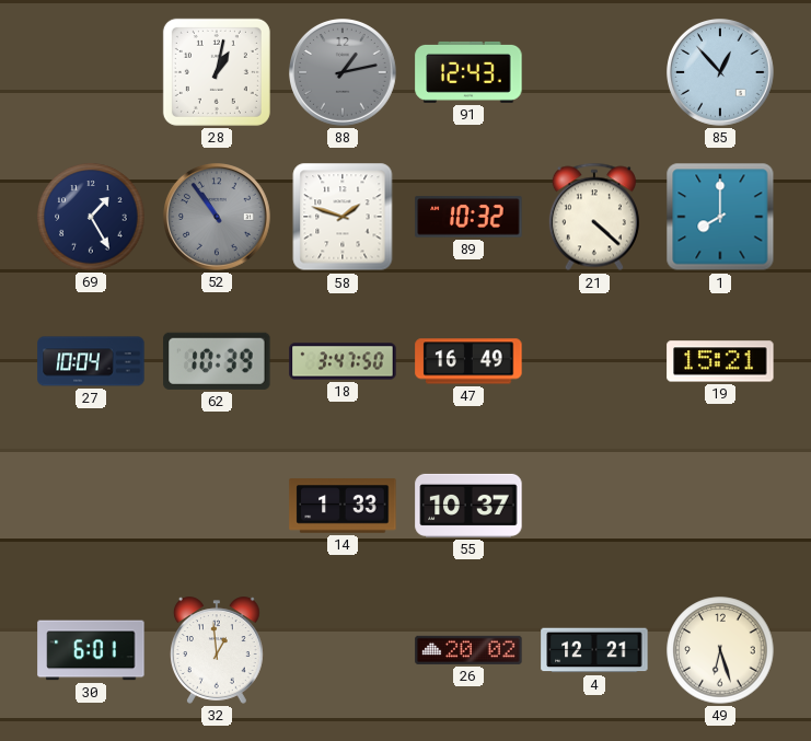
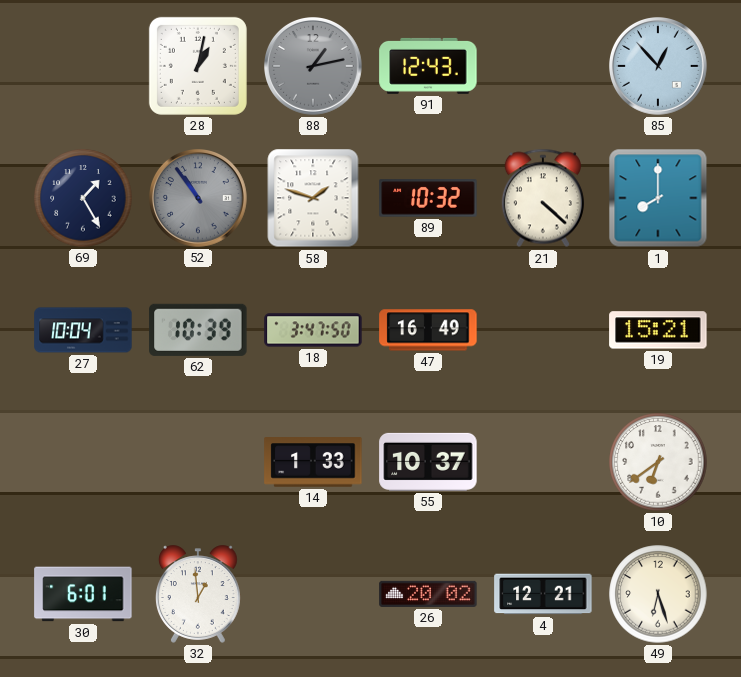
10: none -> 6:39 (658, 462)
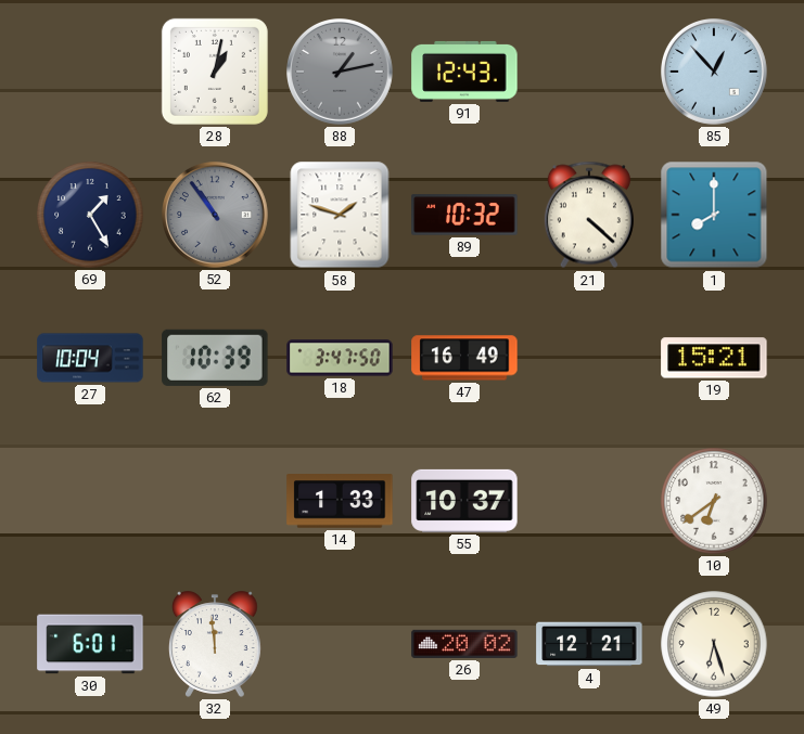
32: 12:59 -> 11:59 (215, 644)
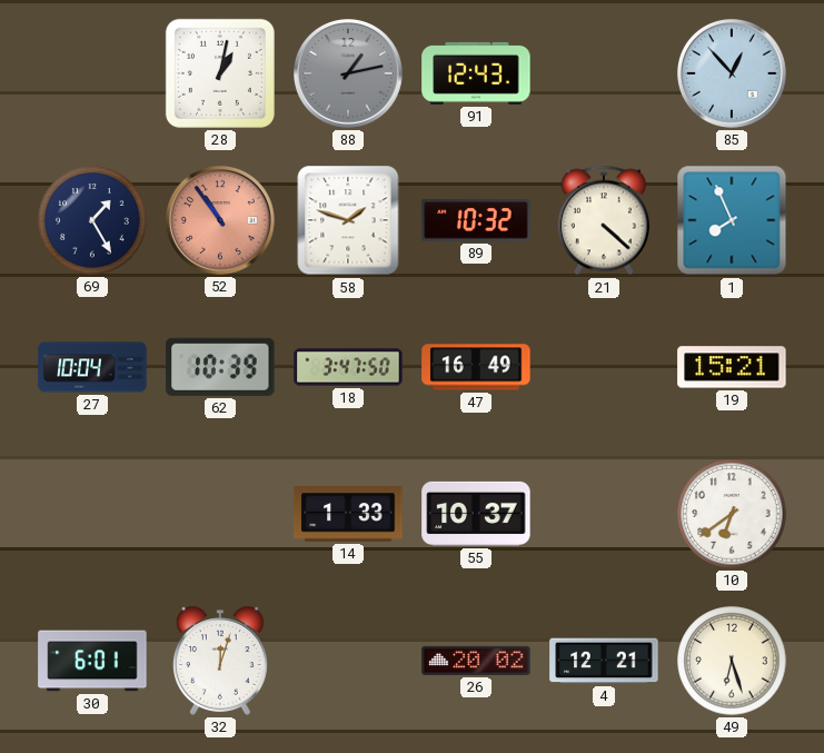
52 dial: grey -> salmon (221, 221)
1: 8:00 -> 7:56 (732, 220)
32: 11:59 -> 12:03 (220, 661)
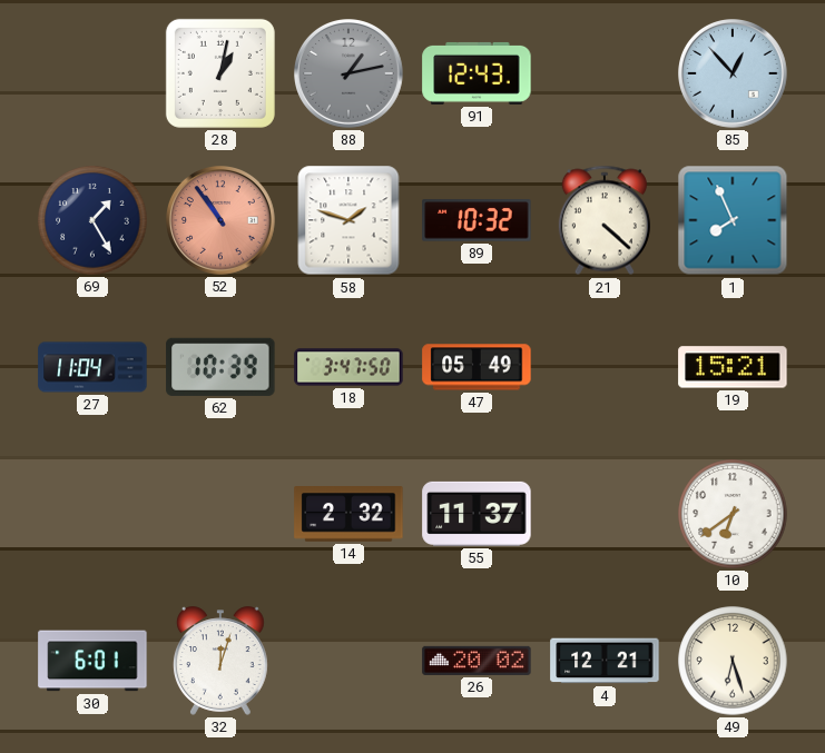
27: 10:04 -> 11:04 (92, 367)
47: 16:49 -> 05:49 (477, 367)
14: 1:33 -> 2:32 (348, 514)
55: 10:37 -> 11:37 (477, 514)
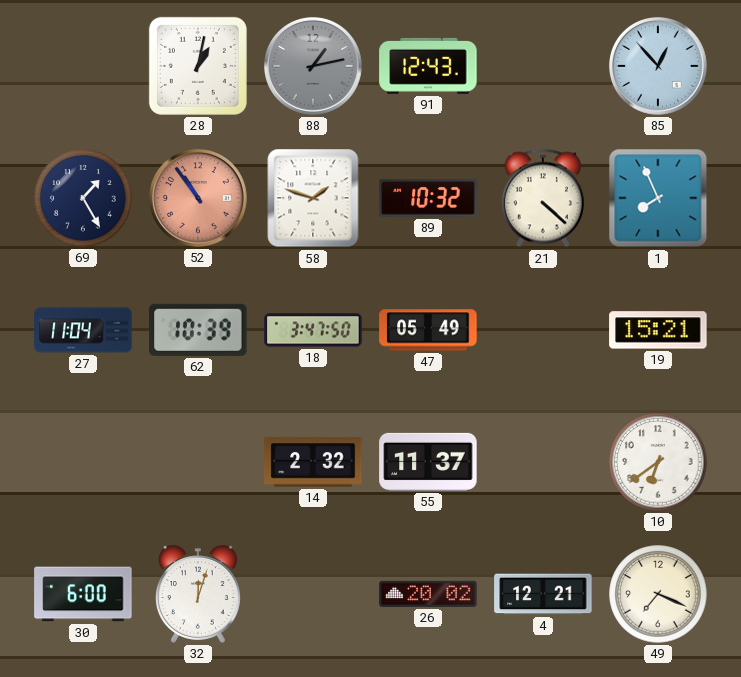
30: 6:01 -> 6:00 (83, 594)
49: 6:27 -> 7:19 (658, 594)
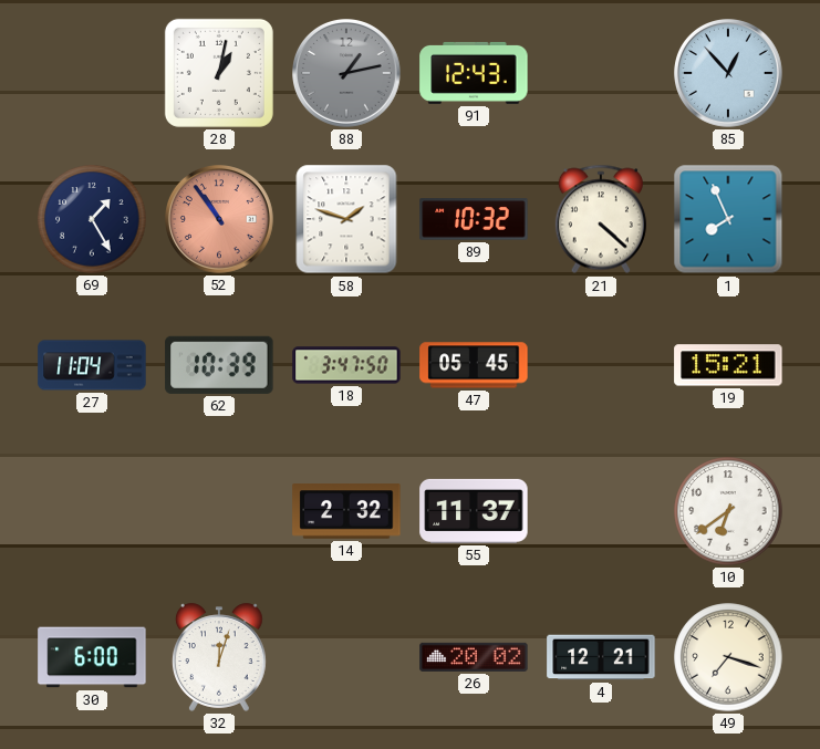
47: 05:49 -> 05:45 (474, 365)
49: 7:19 -> 7:18 (728, 657)
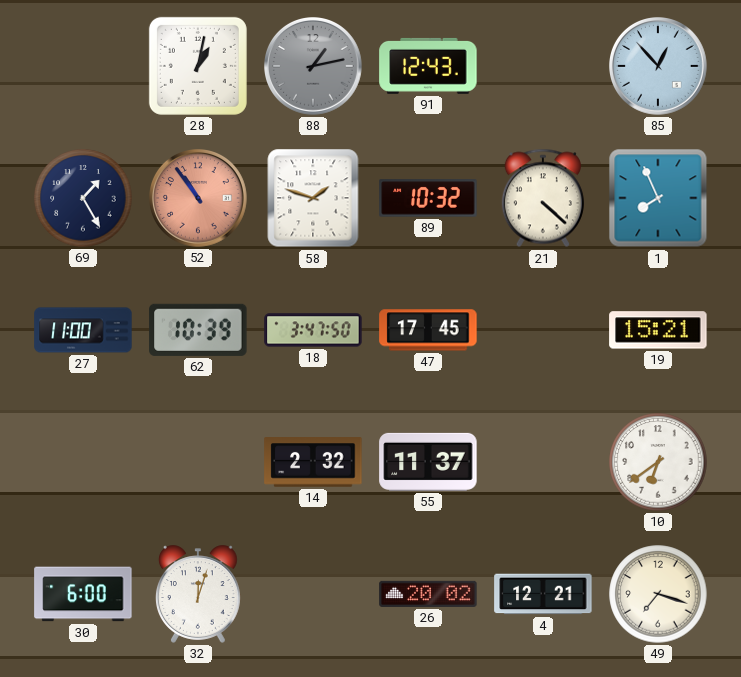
27: 11:04 -> 11:00 (83, 330)
47: 05:45 -> 17:45 (428, 330)
